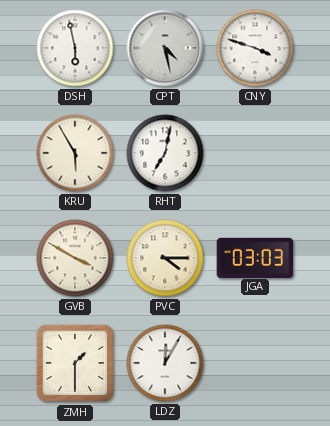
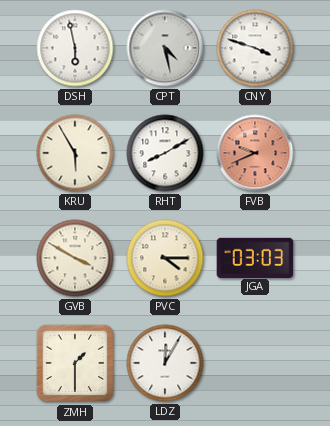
RHT: 7:02 -> 8:10 (165, 153)
FVB: none -> 9:41 (255, 153)
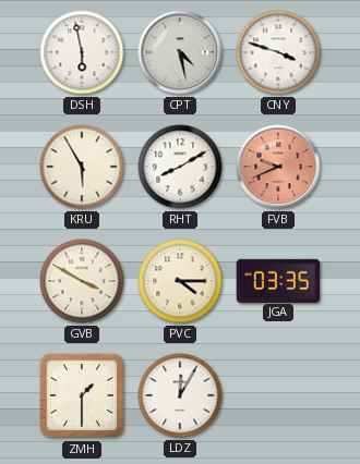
JGA: 03:03 -> 03:35 (278, 280)
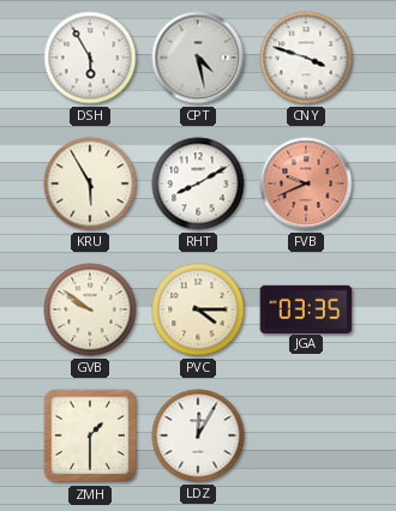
DSH: 5:58 -> 5:55 (90, 58)
GVB: 3:50 -> 9:51 (90, 309)
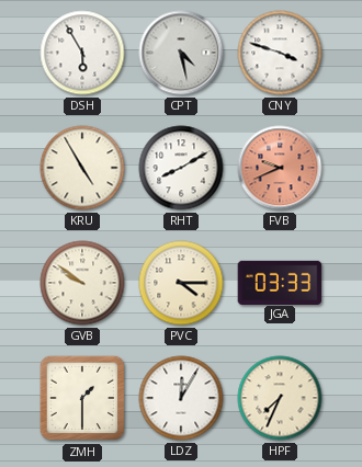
KRU: 5:55 -> 4:55 (82, 168)
JGA: 03:35 -> 03:33 (280, 282)
HPF: none -> 7:34 (280, 398)
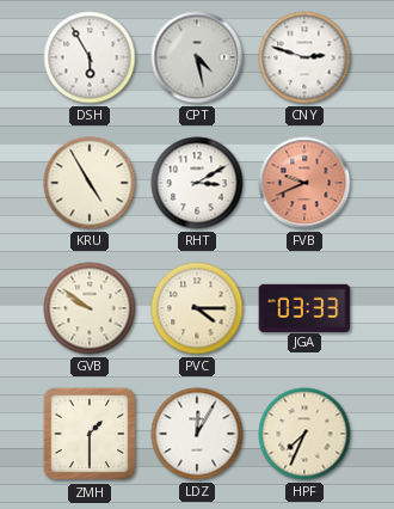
CNY: 3:48 -> 2:48 (304, 57)
RHT: 8:10 -> 3:10 (197, 183)
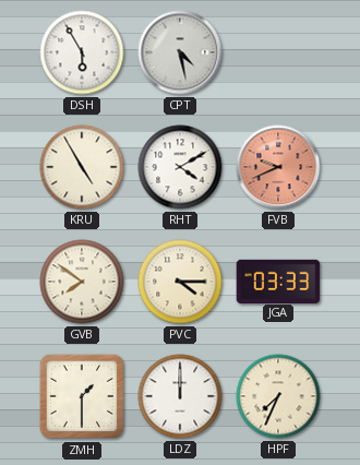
CNY: 2:48 -> none (304, 57)
RHT: 3:10 -> 4:10 (180, 167)
GVB: 9:51 -> 7:51 (82, 282)
LDZ: 12:05 -> 12:00 (180, 396)
